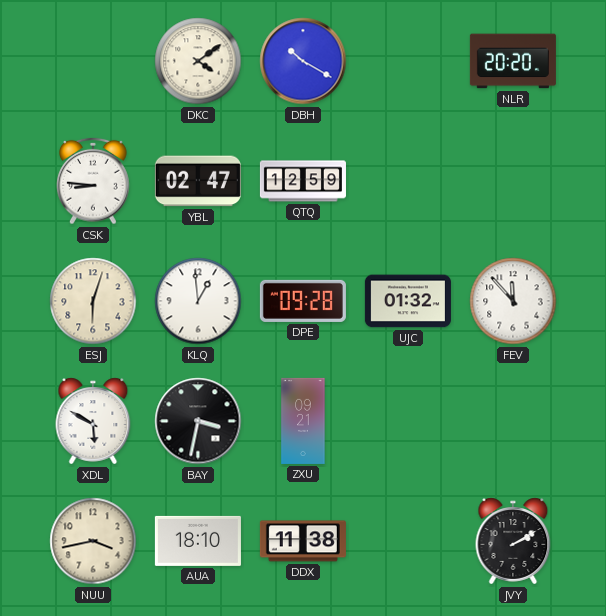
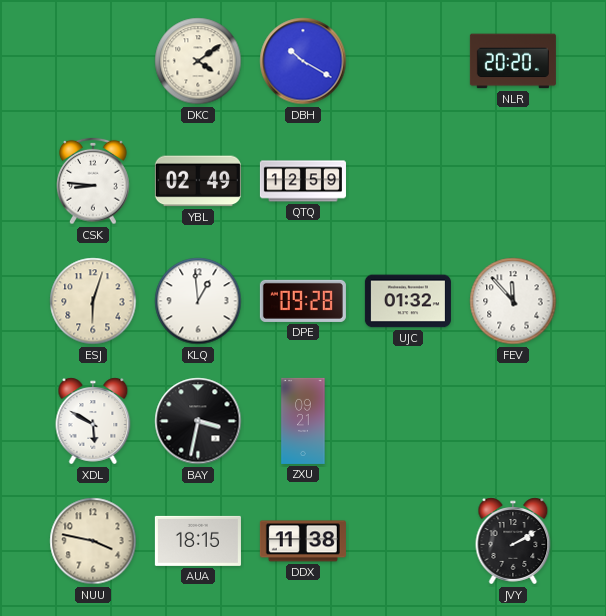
YBL: 02:47 -> 02:49 (198, 181)
NUU: 3:43 -> 3:47 (93, 541)
AUA: 18:10 -> 18:15 (198, 541)
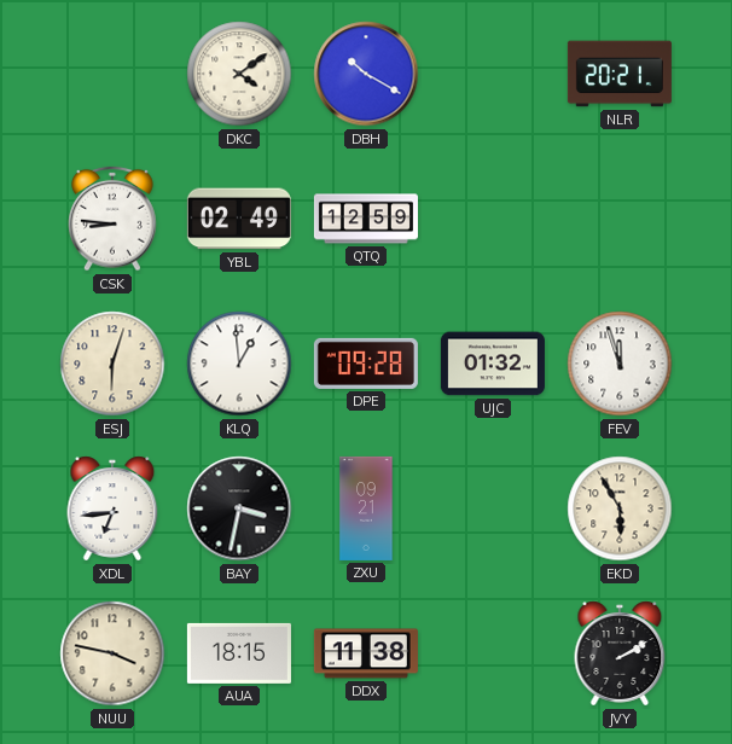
NLR: 20:20 -> 20:21 (620, 74)
FEV: 11:53 -> 11:57 (620, 364)
XDL: 5:50 -> 6:44 (112, 508)
EKD: none -> 5:55 (620, 508)
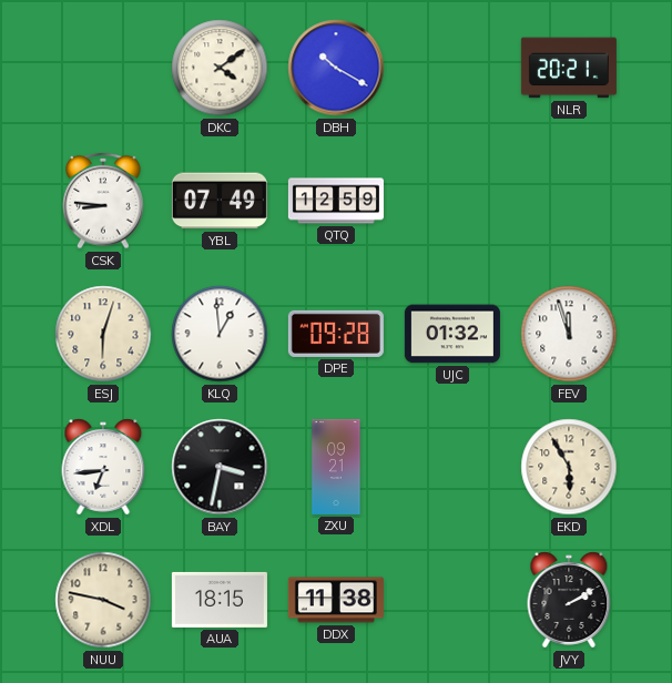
YBL: 02:49 -> 07:49 (220, 201)
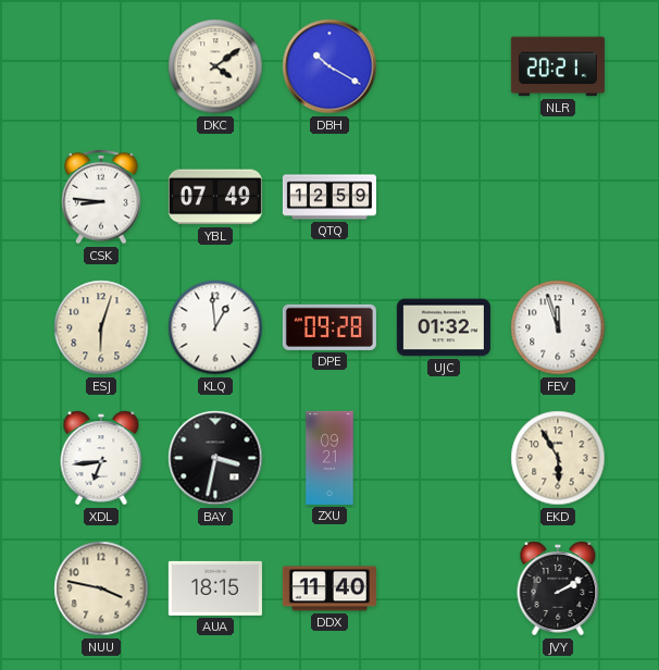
DDX: 11:38 -> 11:40 (329, 588)
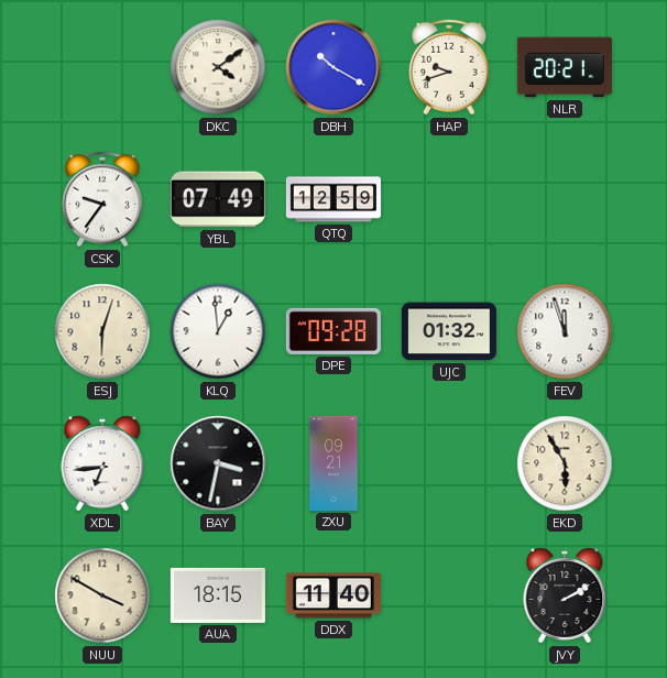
HAP: none -> 9:42 (449, 67)
CSK: 8:46 -> 9:36 (102, 199)
NUU: 3:47 -> 3:50 (102, 595)
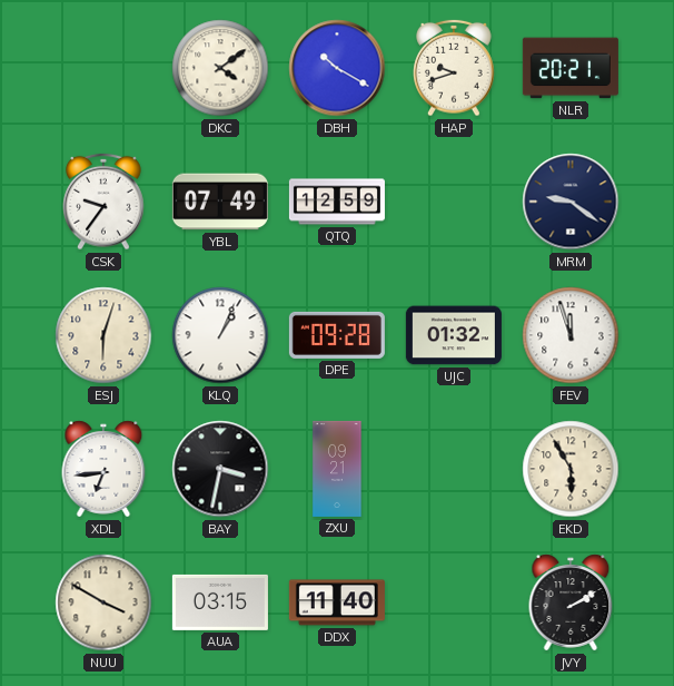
MRM: none -> 9:21 (571, 202)
KLQ: 12:59 -> 1:04 (220, 335)
AUA: 18:15 -> 03:15 (220, 602)
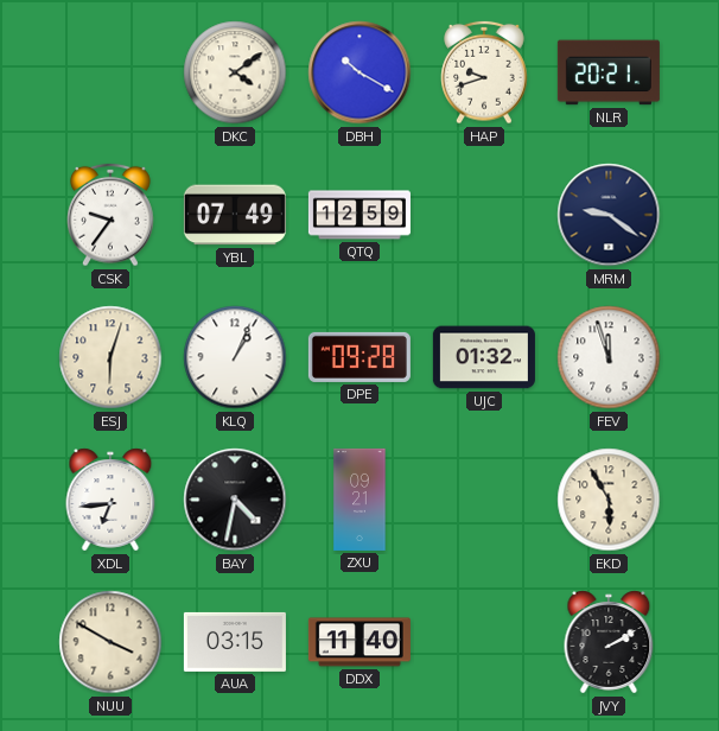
BAY: 3:32 -> 4:32 (235, 500)
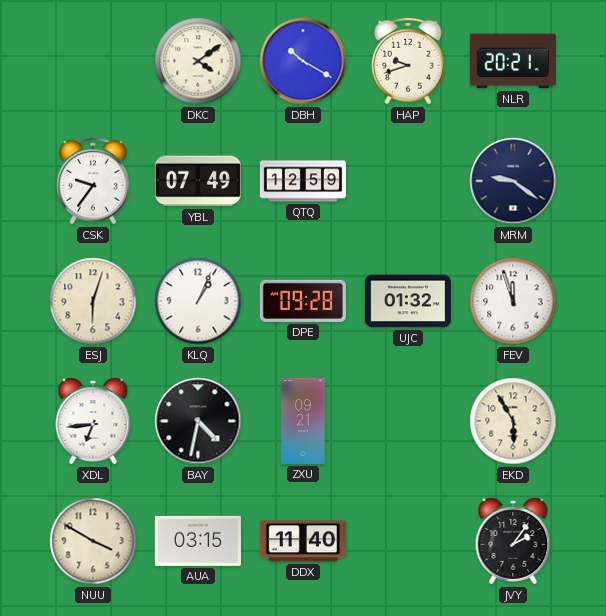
JVY: 2:10 -> 2:06 (513, 541)
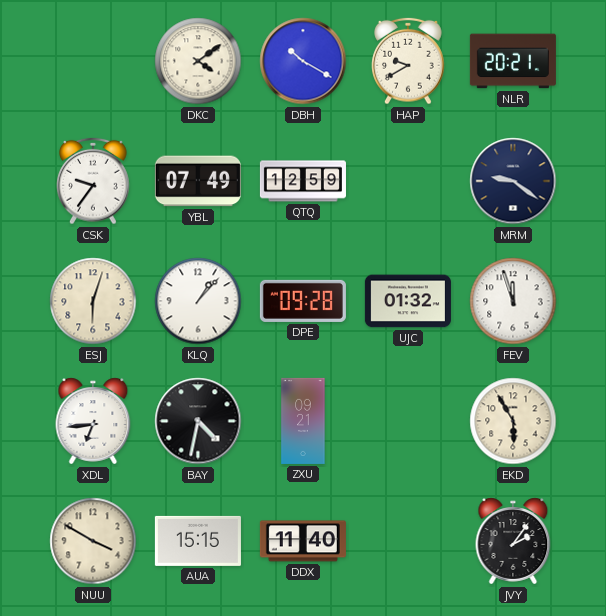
HAP: 9:42 -> 9:40 (408, 61)
KLQ: 1:04 -> 1:07 (198, 301)
AUA: 03:15 -> 15:15 (198, 541)
